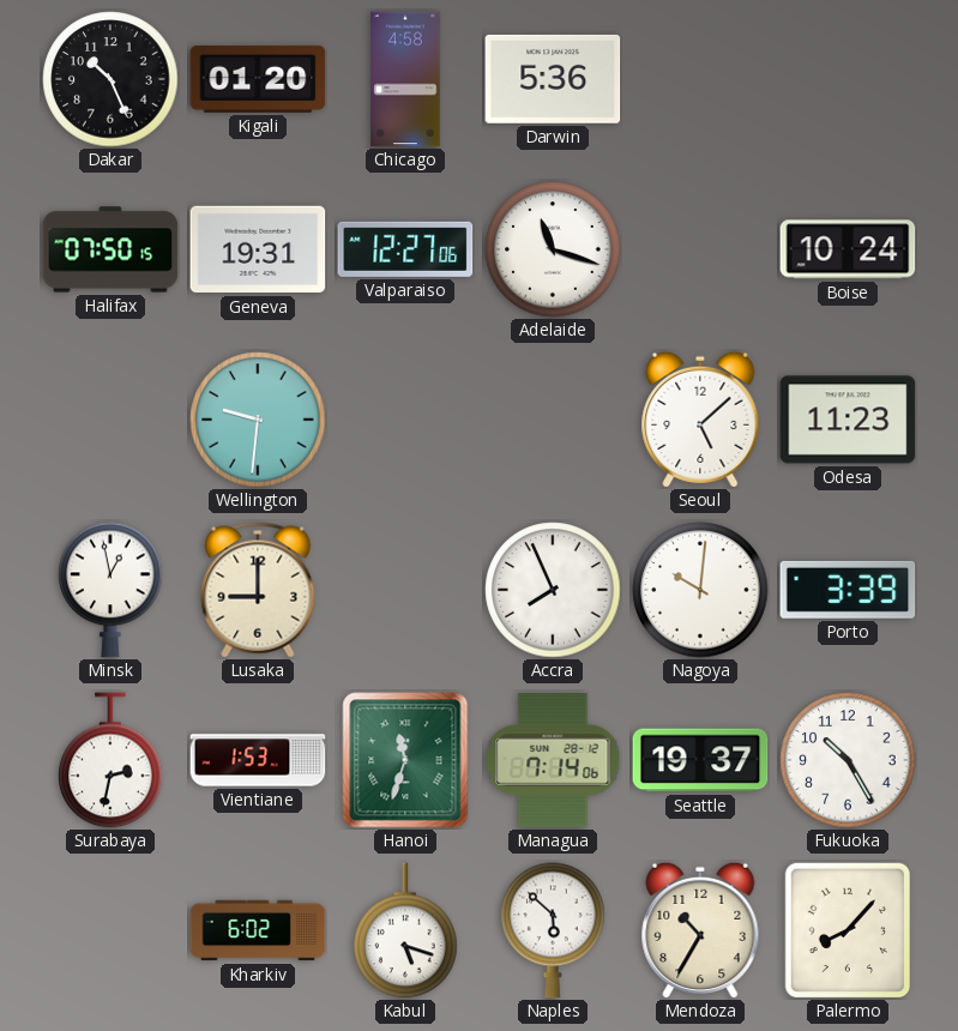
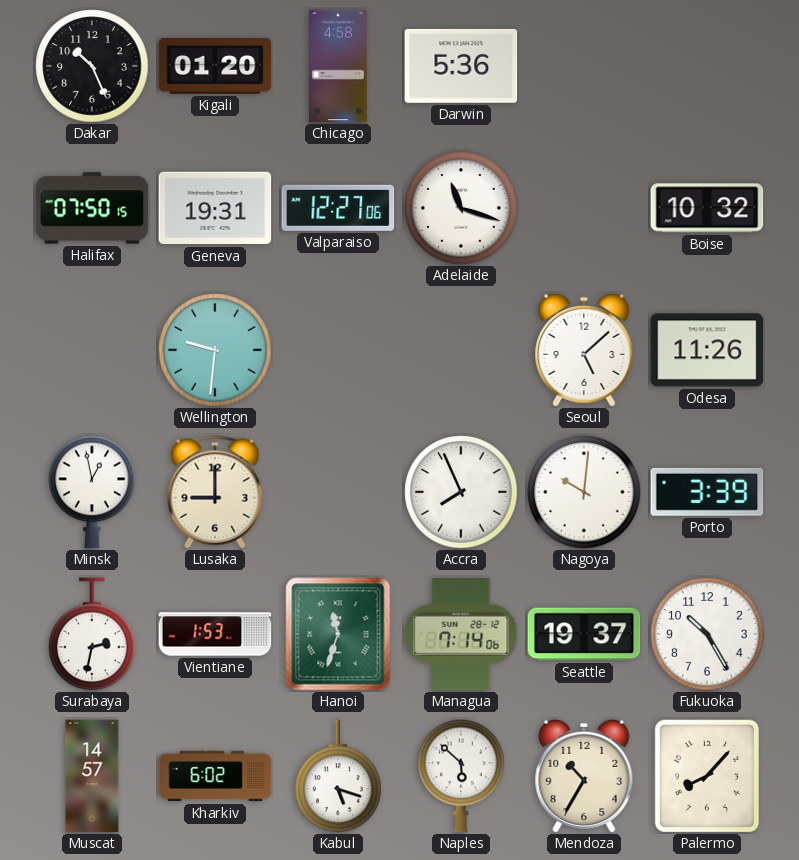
Boise: 10:24 -> 10:32 (707, 208)
Odesa: 11:23 -> 11:26 (707, 350)
Muscat: none -> 14:57 (92, 776)
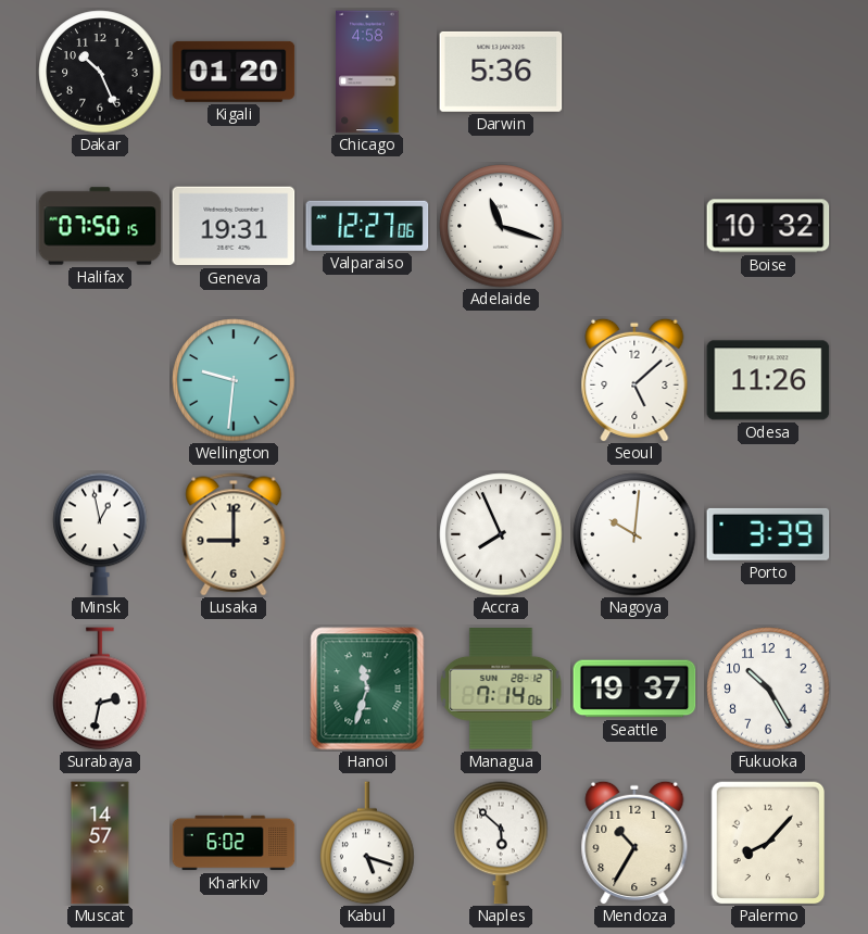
Vientiane: 1:53 -> none (215, 634)
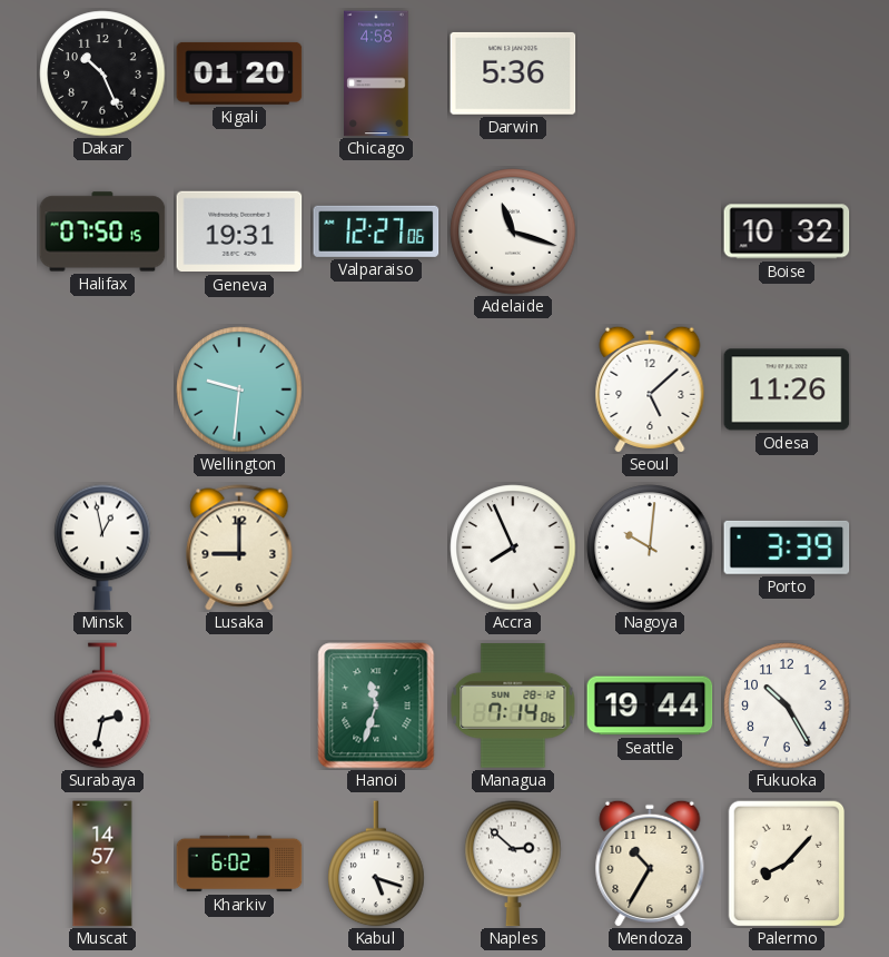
Seattle: 19:37 -> 19:44 (650, 706)
Naples: 5:52 -> 2:52 (513, 864)
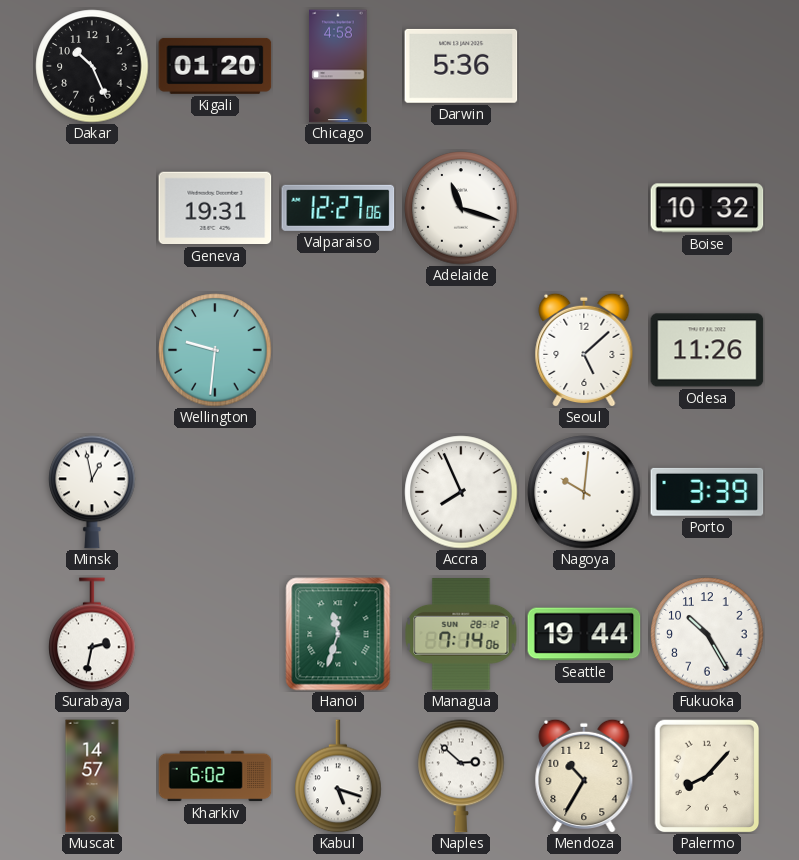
Halifax: 07:50 -> none (102, 231)
Lusaka: 9:00 -> none (239, 547)
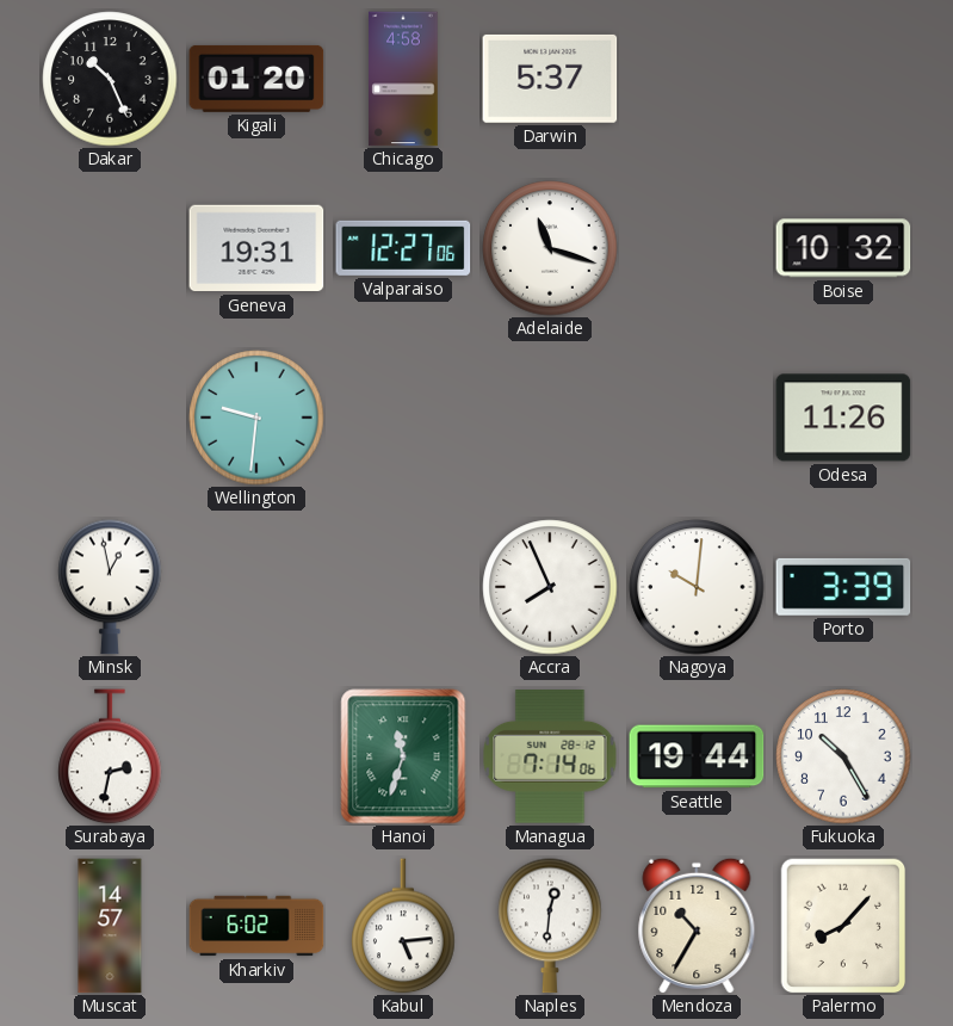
Darwin: 5:36 -> 5:37 (550, 79)
Seoul: 5:08 -> none (584, 350)
Kabul: 5:18 -> 5:14 (403, 926)
Naples: 2:52 -> 12:31 (550, 926)
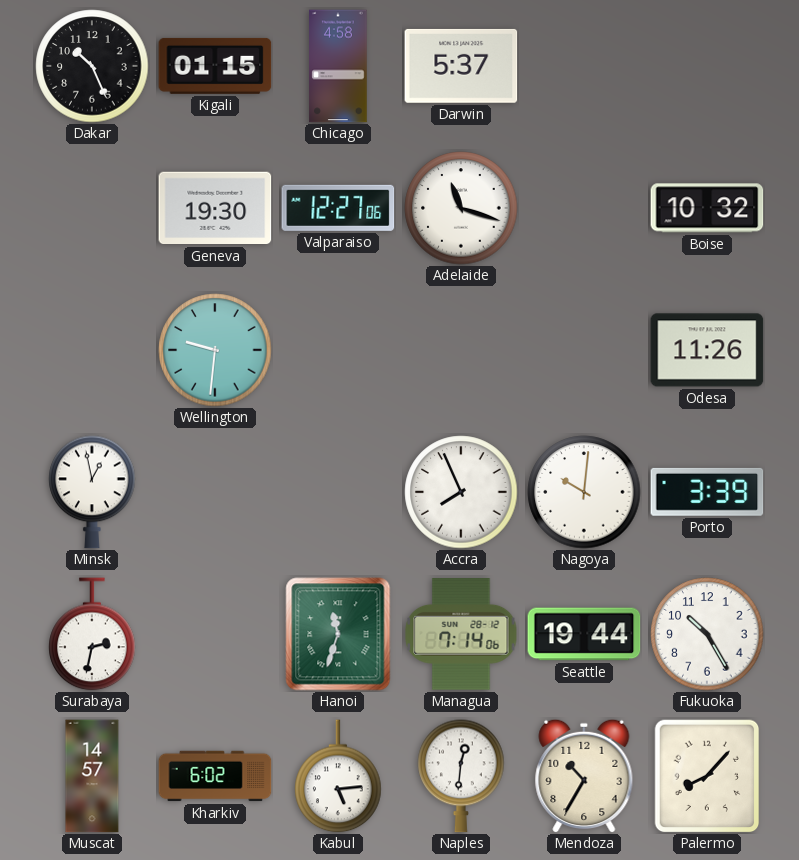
Kigali: 01:20 -> 01:15 (215, 66)
Geneva: 19:31 -> 19:30 (215, 208)
